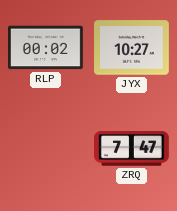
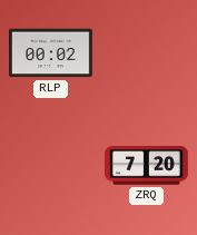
JYX: 10:27 -> none (132, 48)
ZRQ: 7:47 -> 7:20 (147, 166)
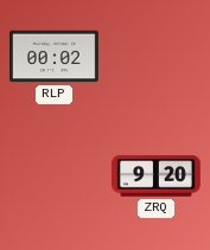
ZRQ: 7:20 -> 9:20 (157, 177)
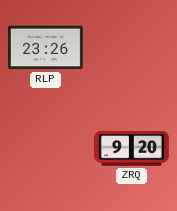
RLP: 00:02 -> 23:26 (46, 48)
